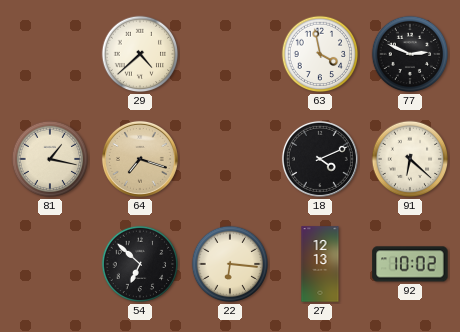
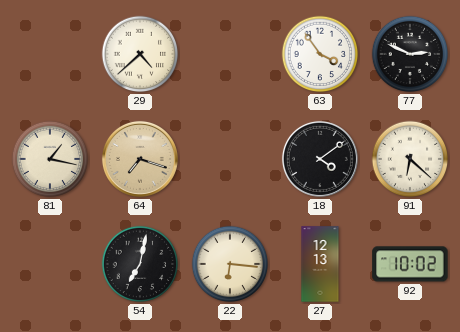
63: 3:58 -> 3:54 (320, 54)
18: 4:11 -> 4:09 (320, 159)
54: 6:52 -> 7:02 (140, 264)
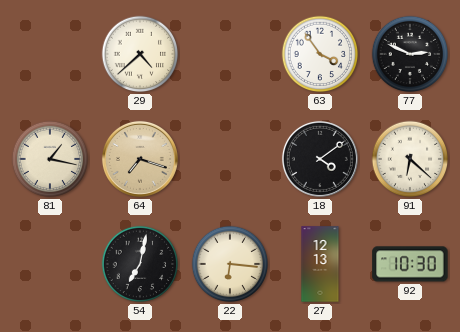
92: 10:02 -> 10:30 (410, 264)
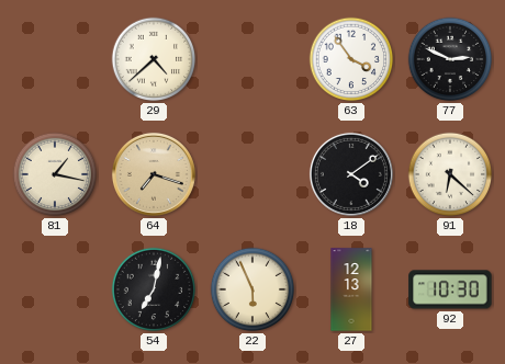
22: 6:16 -> 5:56 (252, 289)
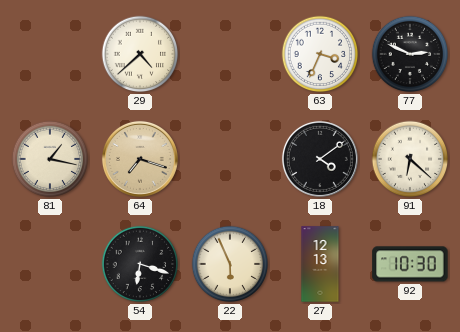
63: 3:54 -> 3:34 (320, 54)
54: 7:02 -> 6:18 (140, 264)
